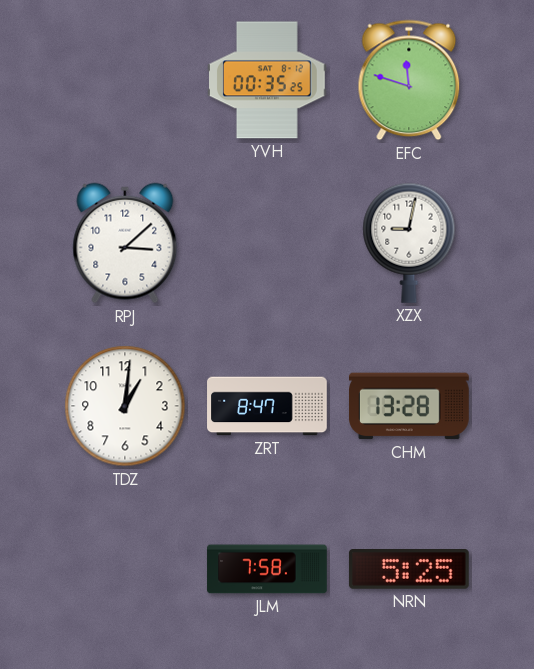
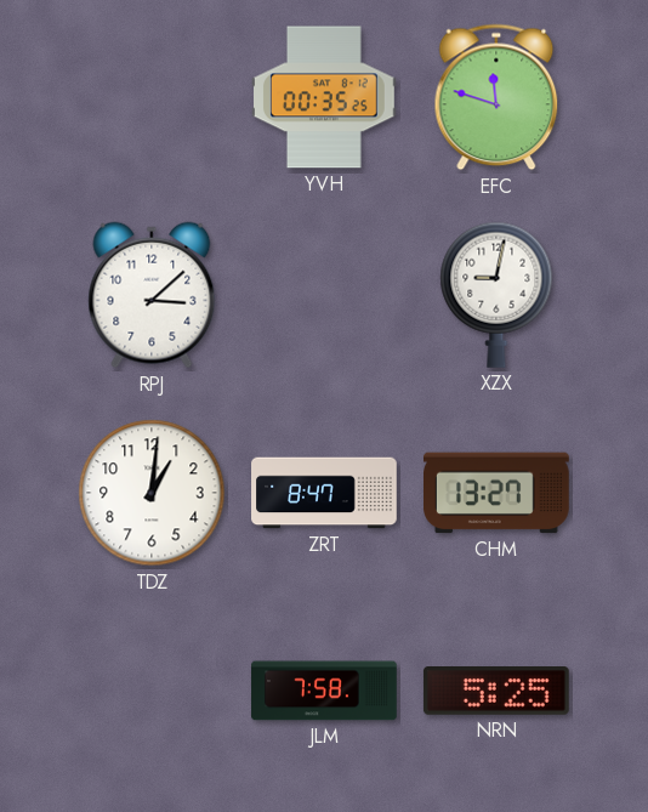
CHM: 13:28 -> 13:27 (498, 493)
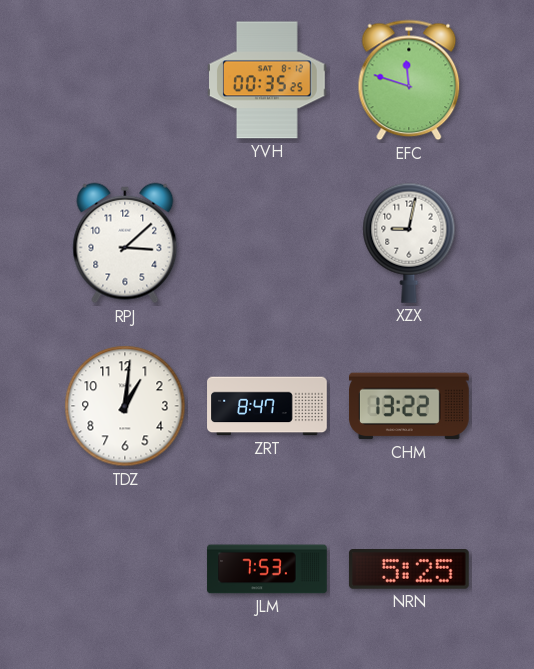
CHM: 13:27 -> 13:22 (410, 406)
JLM: 7:58 -> 7:53 (267, 569)
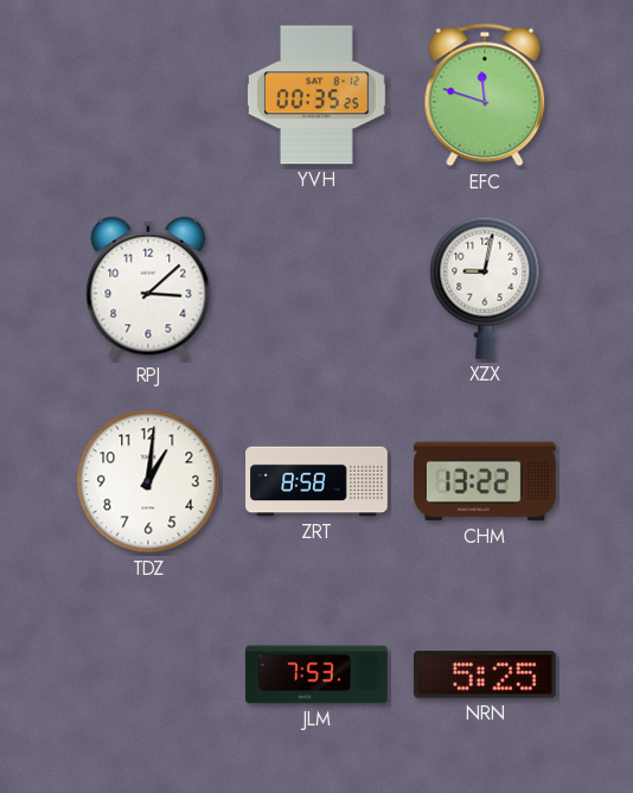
ZRT: 8:47 -> 8:58 (316, 481)
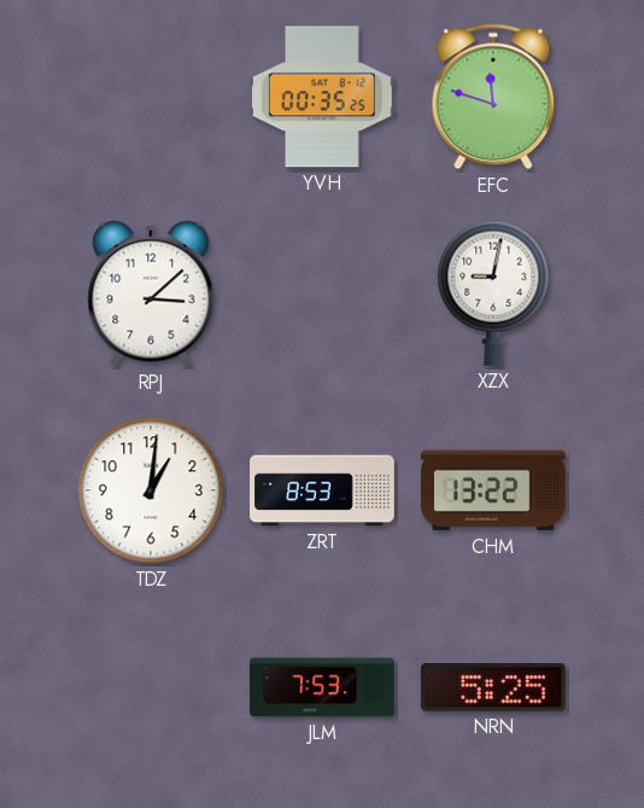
ZRT: 8:58 -> 8:53 (322, 490)
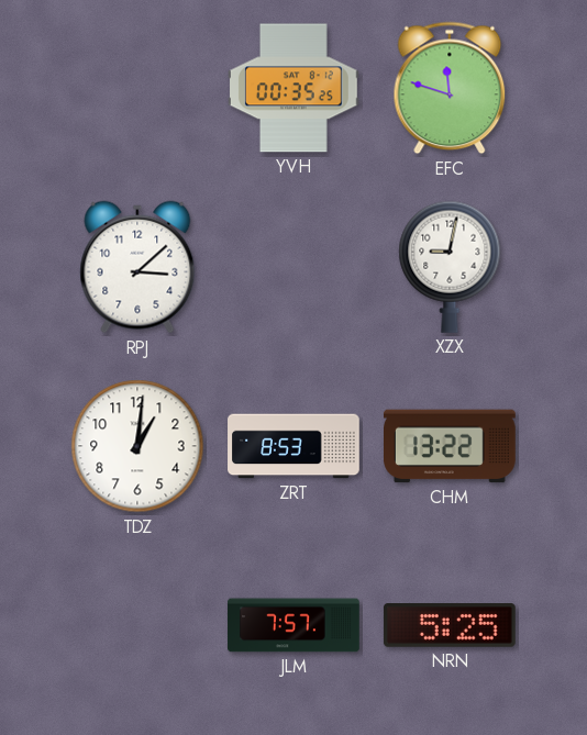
JLM: 7:53 -> 7:57 (293, 625)
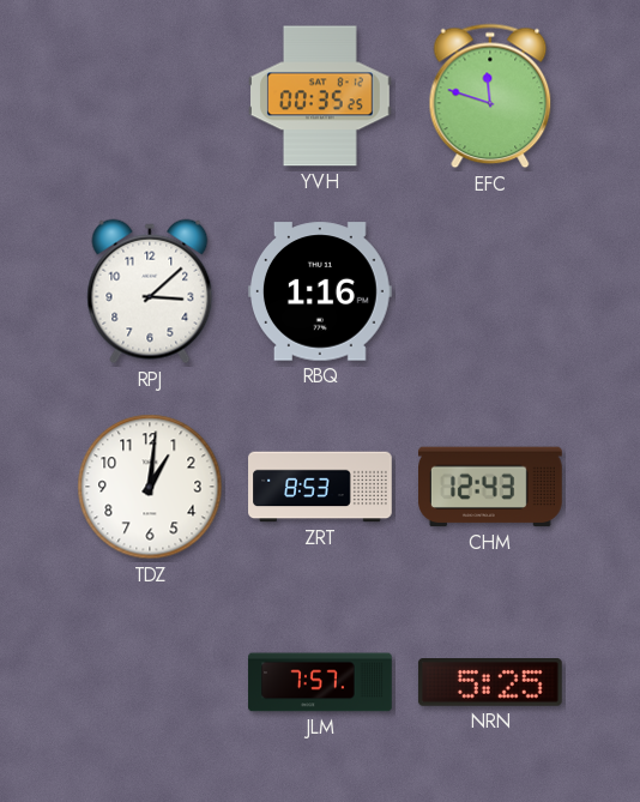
RBQ: none -> 1:16 (321, 291)
XZX: 9:02 -> none (450, 267)
CHM: 13:22 -> 12:43 (491, 487)
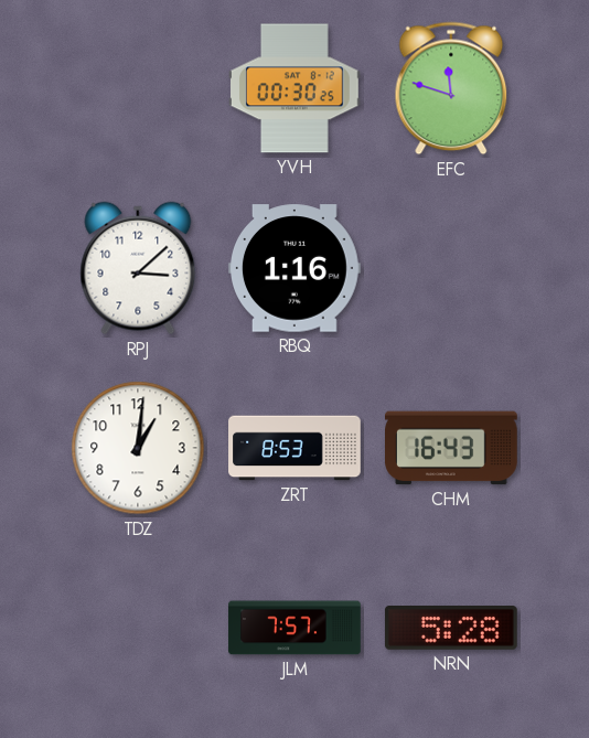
YVH: 00:35 -> 00:30 (296, 88)
CHM: 12:43 -> 16:43 (452, 448)
NRN: 5:25 -> 5:28 (451, 629)
